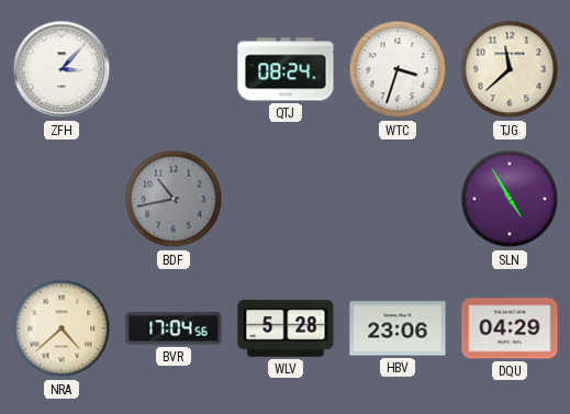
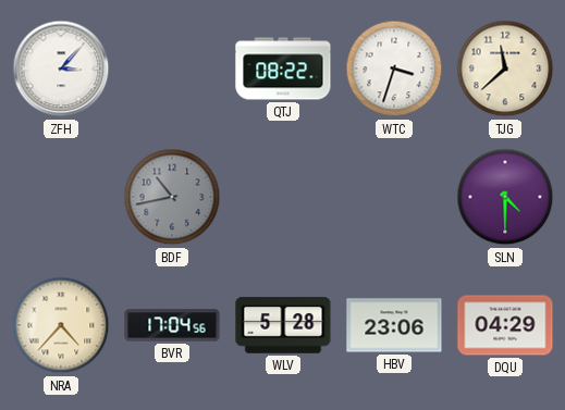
QTJ: 08:24 -> 08:22 (283, 69)
SLN: 4:55 -> 4:30 (505, 197)
NRA: 4:38 -> 4:37 (61, 325)
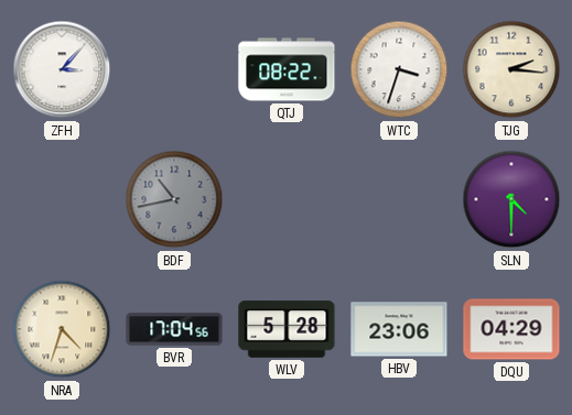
TJG: 11:38 -> 2:16 (511, 69)
NRA: 4:37 -> 4:33 (62, 329)
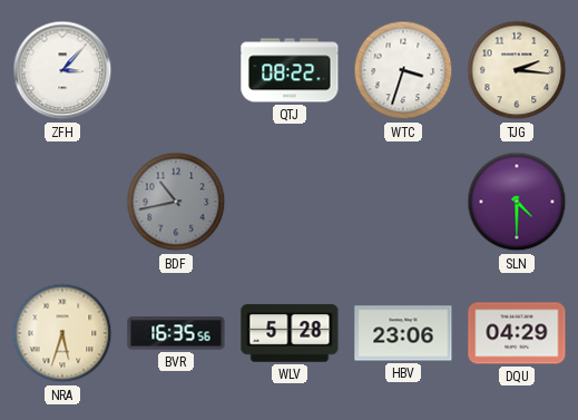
NRA: 4:33 -> 5:33 (62, 333)
BVR: 17:04 -> 16:35 (176, 333)
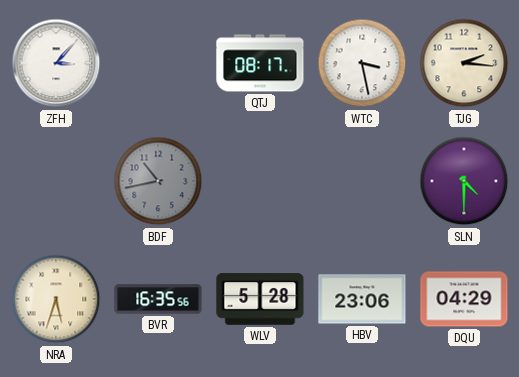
QTJ: 08:22 -> 08:17 (260, 63)
WTC: 3:33 -> 3:28 (362, 63)
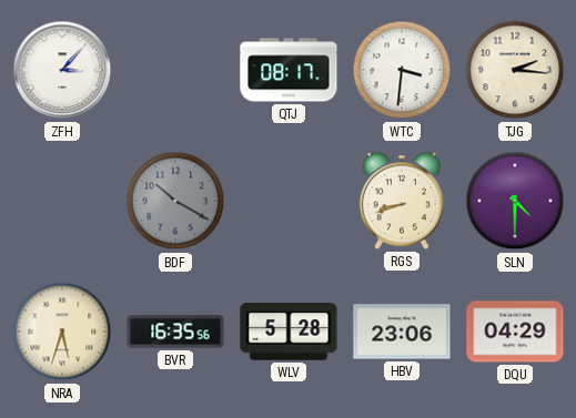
WTC: 3:28 -> 3:31 (402, 70)
BDF: 10:43 -> 10:20 (175, 201)
RGS: none -> 8:42 (402, 201)
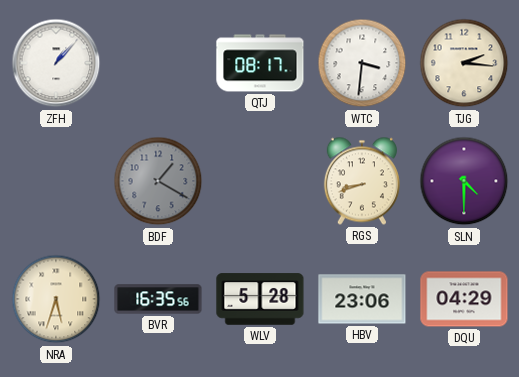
ZFH: 3:07 -> 1:07 (56, 63)
BDF: 10:20 -> 1:20 (158, 181)
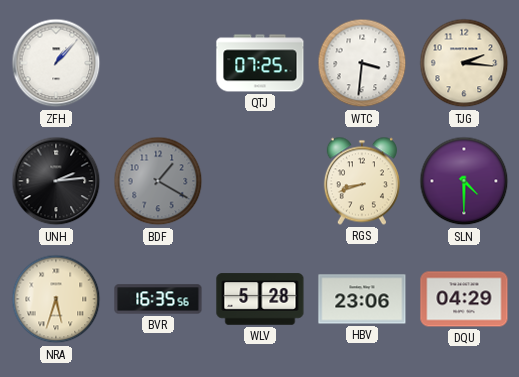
QTJ: 08:17 -> 07:25 (260, 63)
UNH: none -> 2:14 (56, 181)
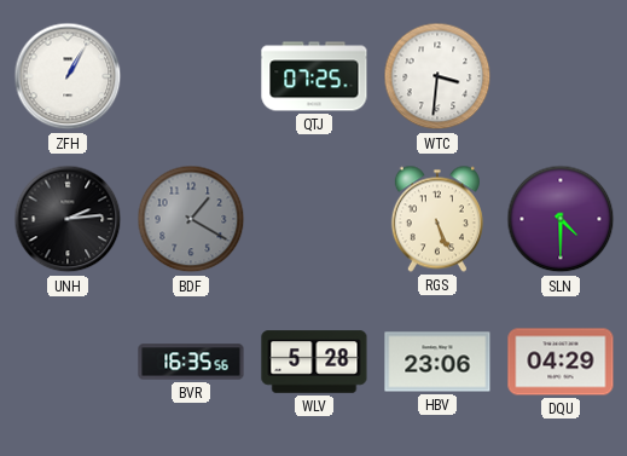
ZFH: 1:07 -> 1:05 (68, 76)
TJG: 2:16 -> none (464, 63)
RGS: 8:42 -> 5:26 (437, 219)
NRA: 5:33 -> none (56, 299)
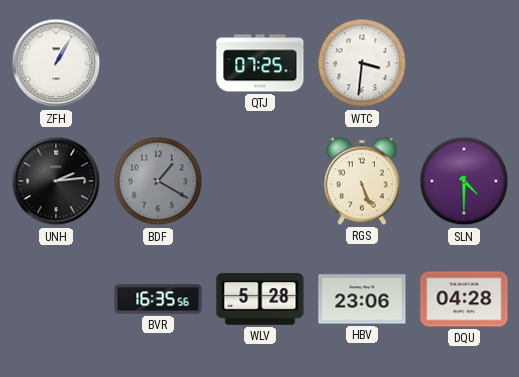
DQU: 04:29 -> 04:28 (464, 299)
